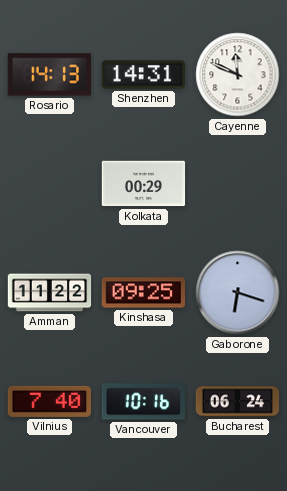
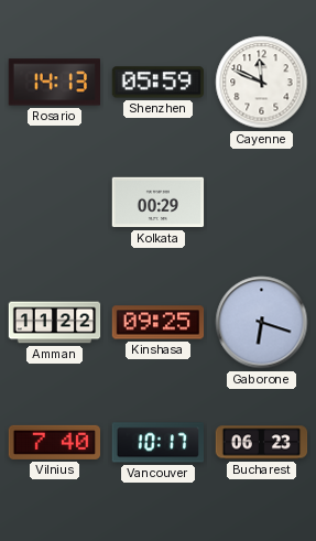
Shenzhen: 14:31 -> 05:59 (157, 83)
Vancouver: 10:16 -> 10:17 (157, 443)
Bucharest: 06:24 -> 06:23 (262, 443)
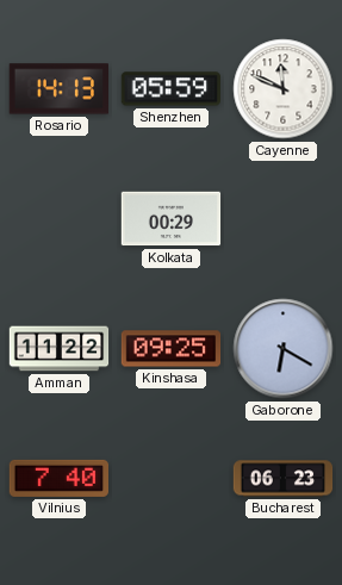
Gaborone: 6:18 -> 6:20 (284, 349)
Vancouver: 10:17 -> none (157, 443)
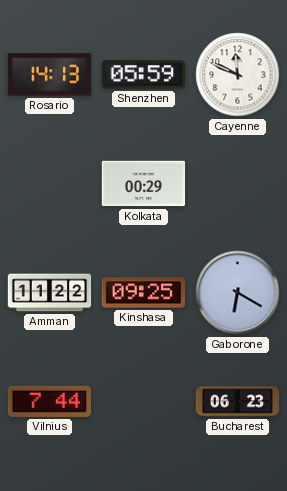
Vilnius: 7:40 -> 7:44 (49, 401)
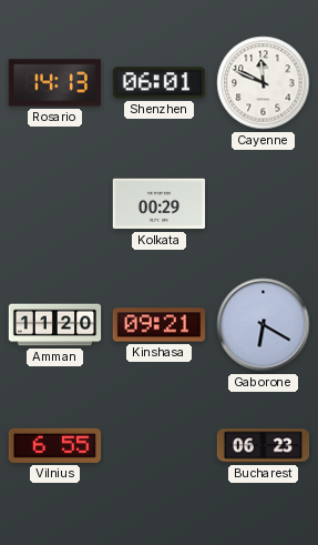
Shenzhen: 05:59 -> 06:01 (158, 83)
Amman: 11:22 -> 11:20 (55, 325)
Kinshasa: 09:25 -> 09:21 (160, 325)
Vilnius: 7:44 -> 6:55 (54, 445)
